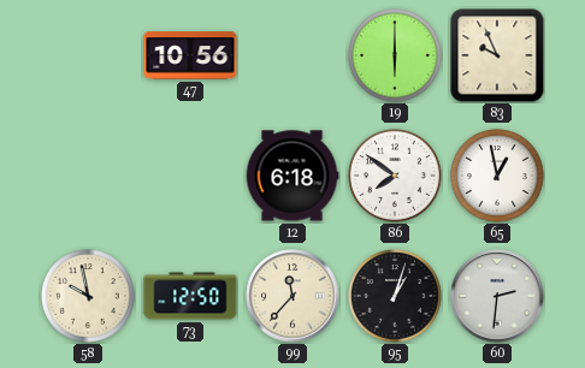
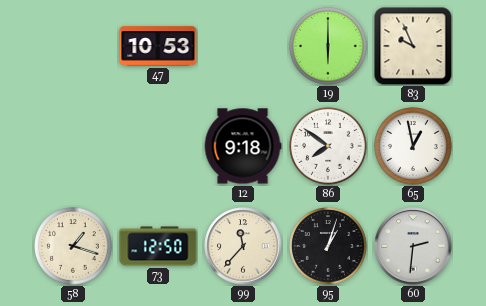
47: 10:56 -> 10:53 (158, 46)
12: 6:18 -> 9:18 (243, 146)
58: 9:58 -> 1:18 (73, 246)
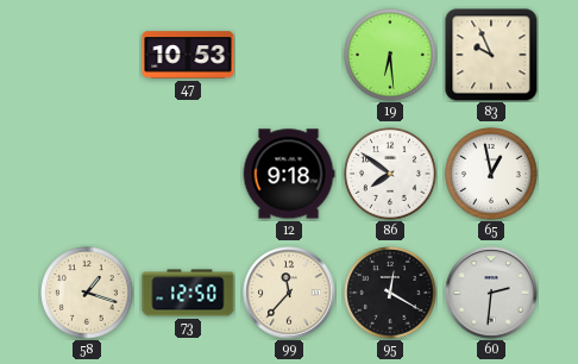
19: 6:00 -> 6:29 (390, 55)
95: 1:03 -> 12:20 (390, 293)
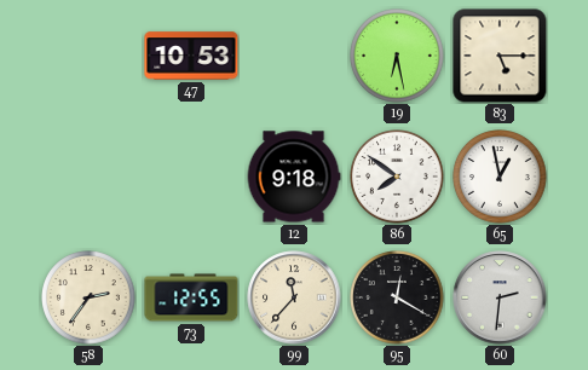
19: 6:29 -> 6:28 (397, 56)
83: 9:56 -> 5:15 (500, 56)
58: 1:18 -> 2:36 (88, 297)
73: 12:50 -> 12:55 (191, 297)
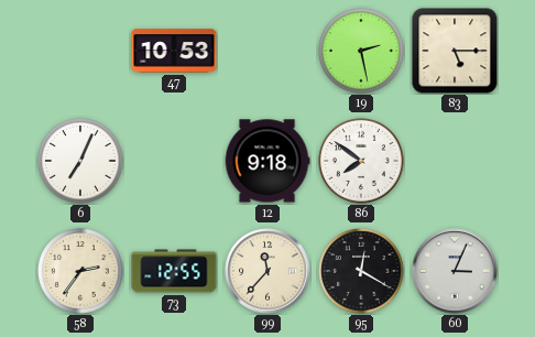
19: 6:28 -> 2:28 (361, 51)
6: none -> 7:04 (80, 161)
65: 12:58 -> none (500, 177)
60: 2:31 -> 3:04 (455, 271)
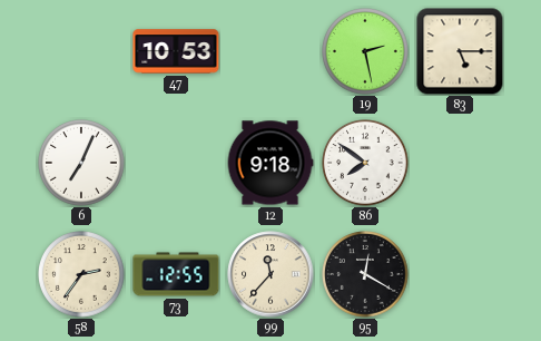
60: 3:04 -> none (455, 271)
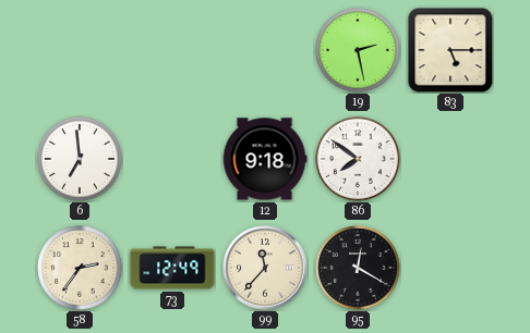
47: 10:53 -> none (176, 51)
6: 7:04 -> 6:59 (80, 159)
73: 12:55 -> 12:49 (172, 268)
